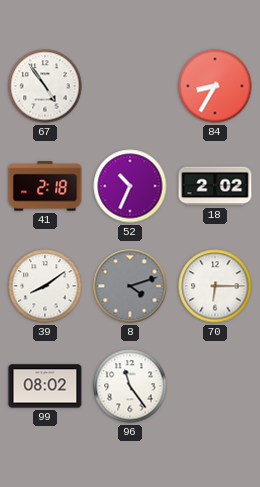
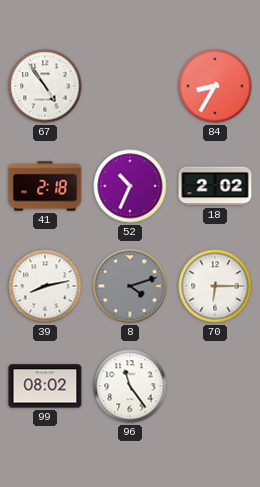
39: 8:09 -> 8:13 (45, 286)
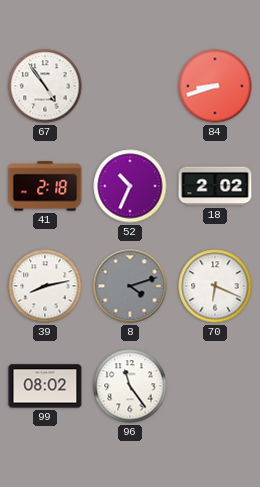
84: 8:35 -> 8:42 (215, 86)
70: 6:15 -> 6:19 (215, 286)
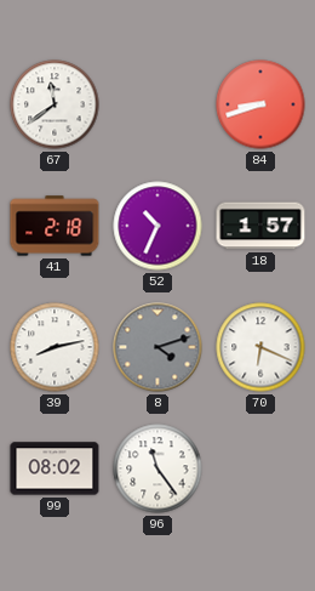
67: 4:54 -> 11:39 (55, 104)
18: 2:02 -> 1:57 (260, 226)
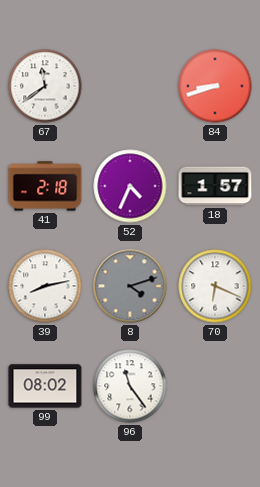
52: 10:34 -> 4:34 (130, 186)
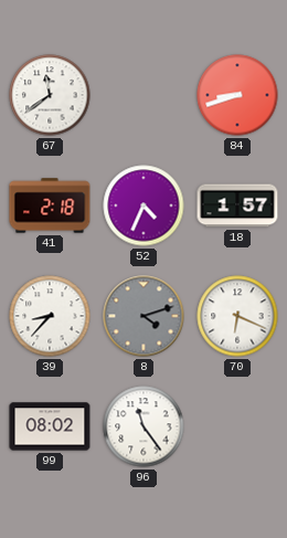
39: 8:13 -> 8:37 (50, 316)
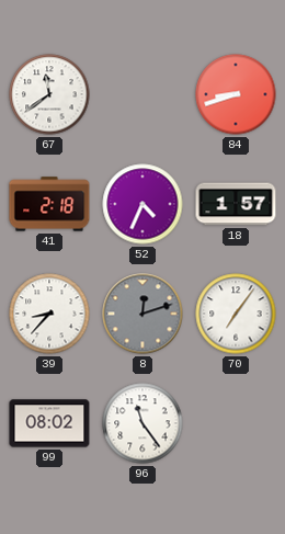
8: 4:12 -> 12:12 (142, 314)
70: 6:19 -> 7:06 (236, 314)
